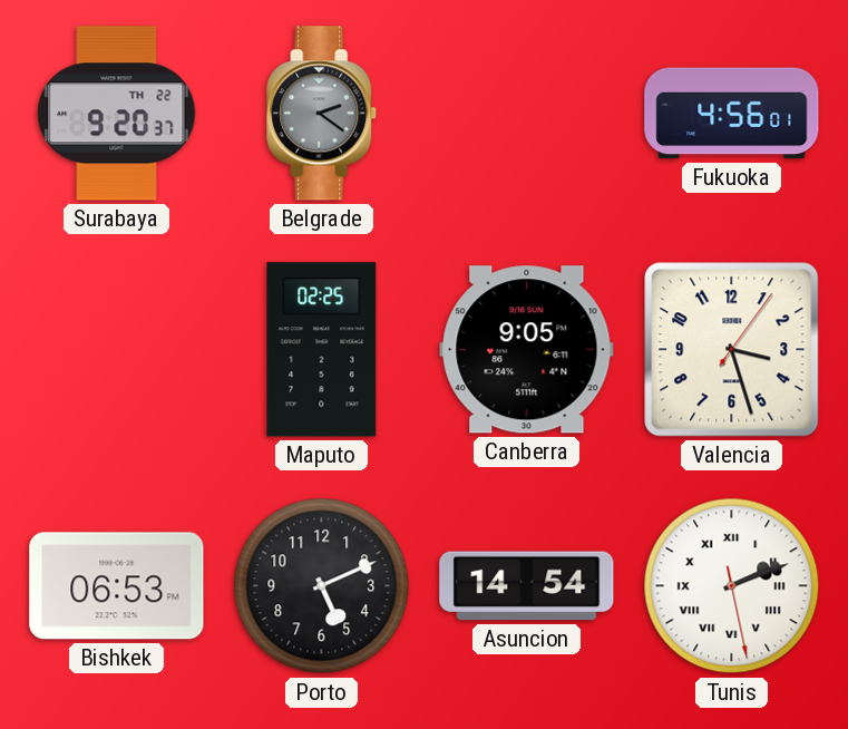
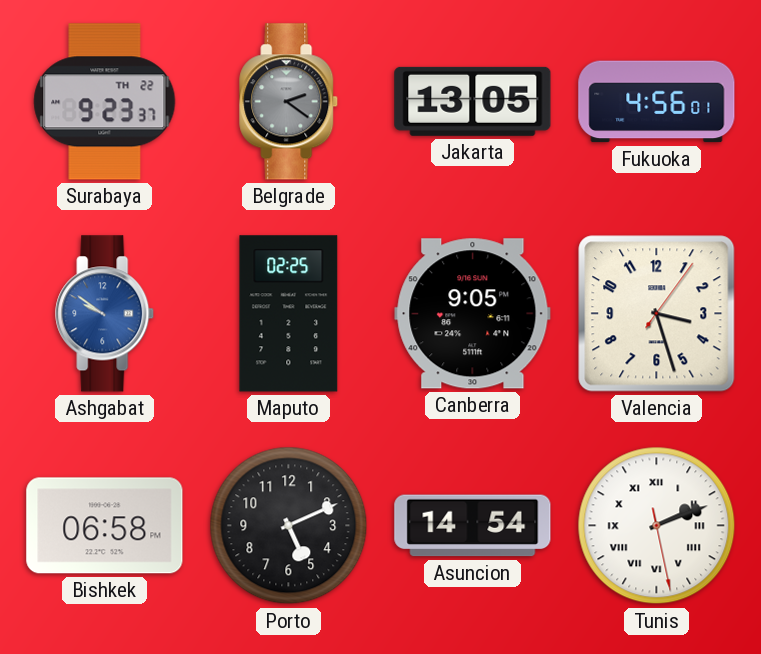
Surabaya: 9:20 -> 9:23 (105, 102)
Jakarta: none -> 13:05 (473, 101)
Ashgabat: none -> 9:51 (105, 314)
Bishkek: 06:53 -> 06:58 (105, 526)
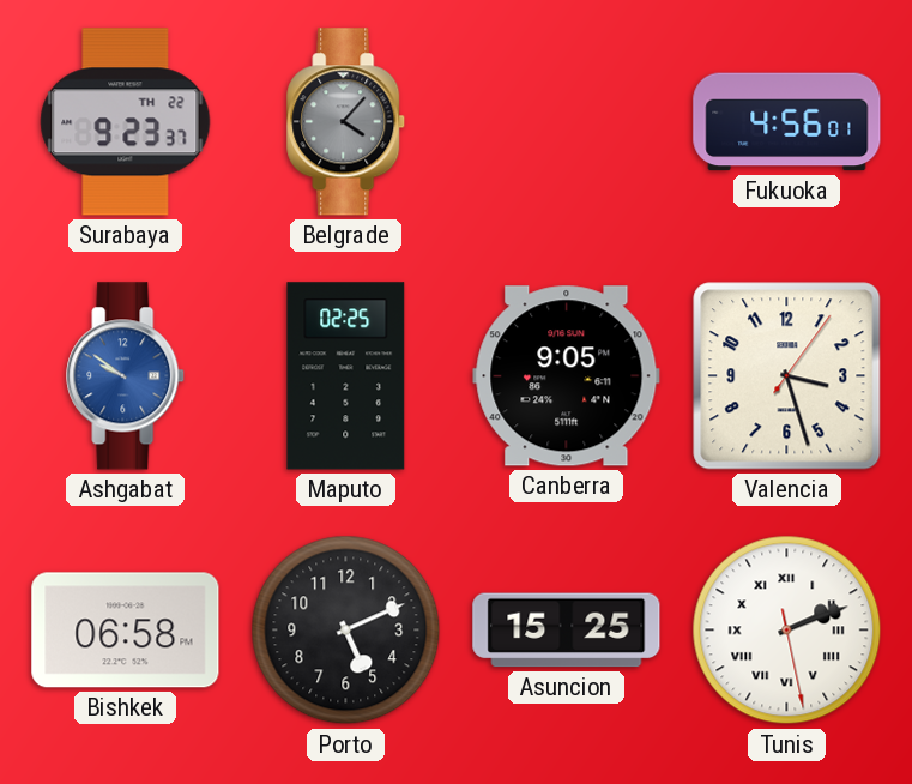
Belgrade: 2:21 -> 4:07 (346, 122)
Jakarta: 13:05 -> none (473, 101)
Asuncion: 14:54 -> 15:25 (567, 631)
